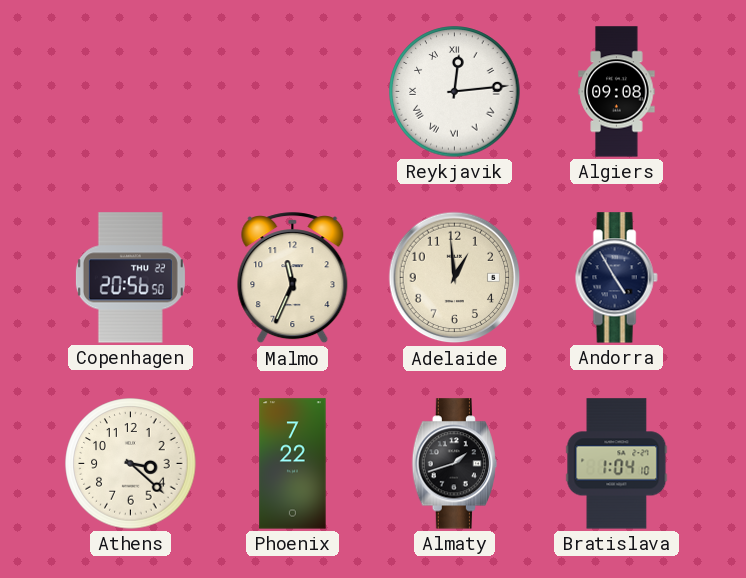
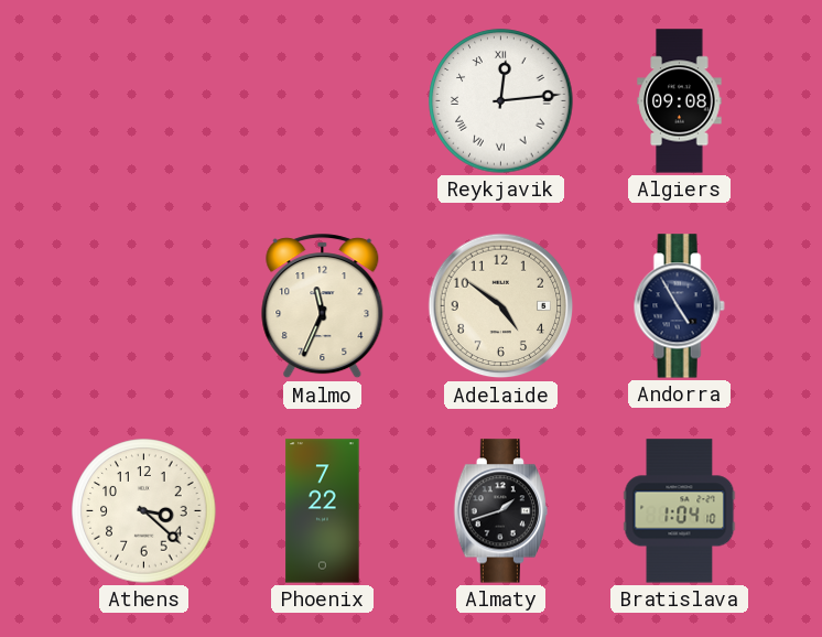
Copenhagen: 20:56 -> none (130, 278)
Adelaide: 12:59 -> 4:51 (501, 306)
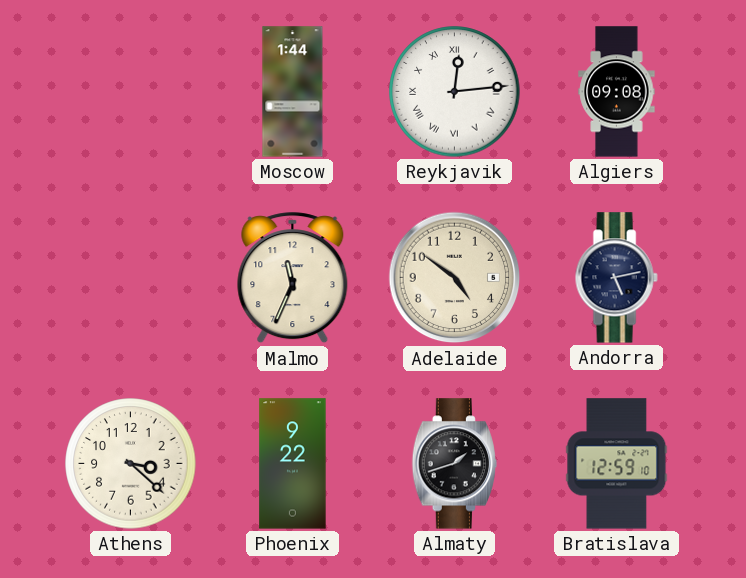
Moscow: none -> 1:44 (293, 92)
Andorra: 4:55 -> 5:13 (616, 278)
Phoenix: 7:22 -> 9:22 (293, 464)
Bratislava: 1:04 -> 12:59 (617, 464)
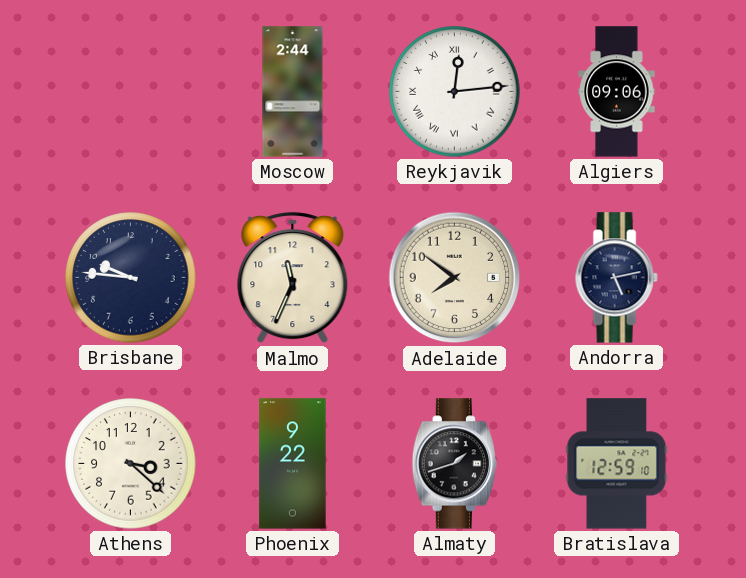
Moscow: 1:44 -> 2:44 (293, 92)
Algiers: 09:08 -> 09:06 (617, 92)
Brisbane: none -> 9:46 (131, 278)
Adelaide: 4:51 -> 7:51 (455, 278)
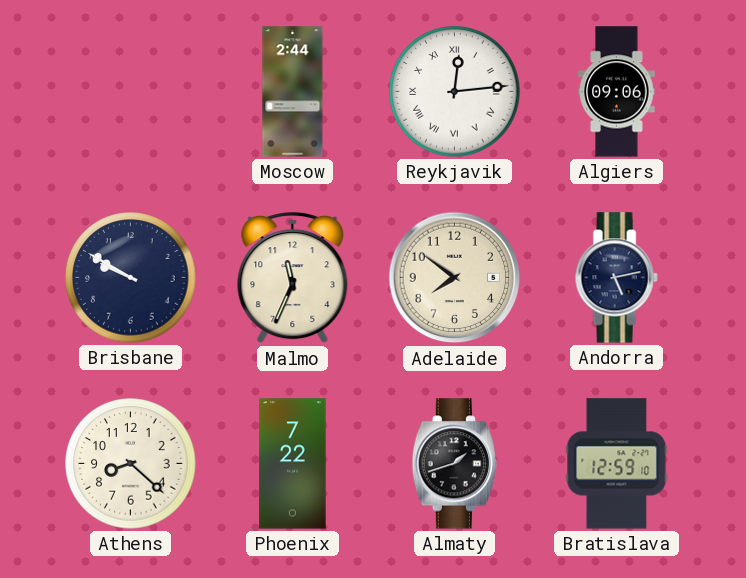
Brisbane: 9:46 -> 9:50 (131, 278)
Athens: 3:22 -> 8:22 (131, 464)
Phoenix: 9:22 -> 7:22 (293, 464)
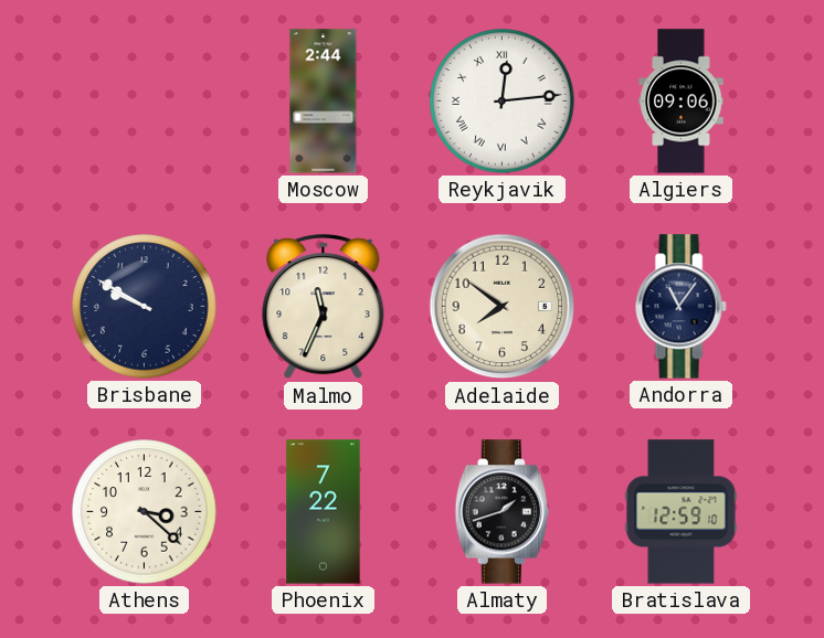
Andorra: 5:13 -> 11:06 (680, 307)
Athens: 8:22 -> 3:22 (145, 512)
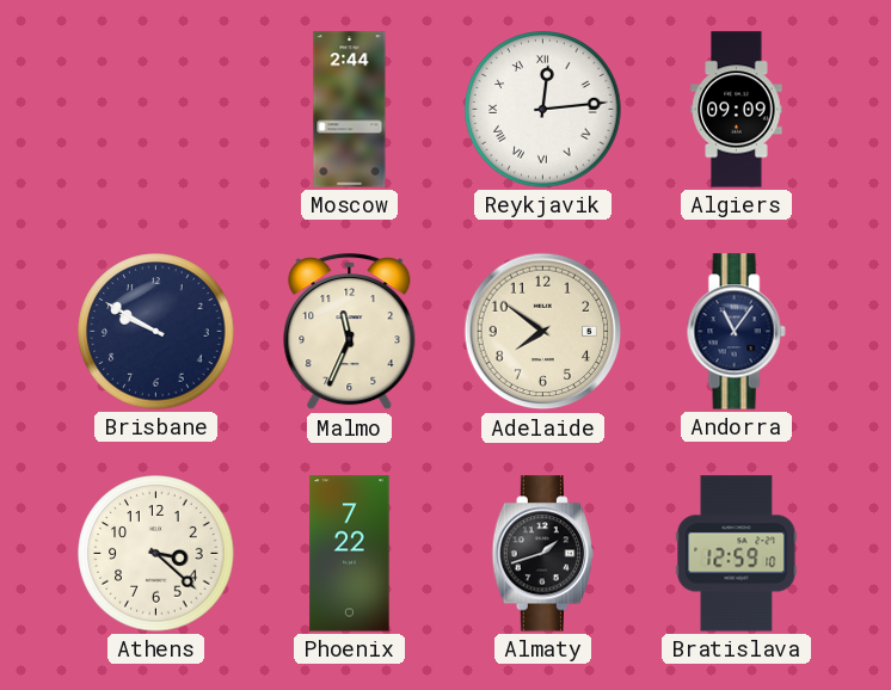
Algiers: 09:06 -> 09:09 (737, 110)
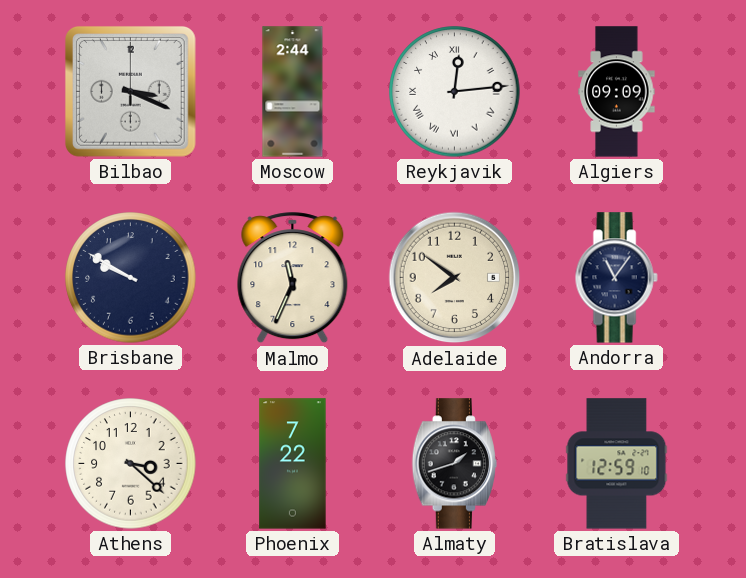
Bilbao: none -> 3:19 (130, 91)
